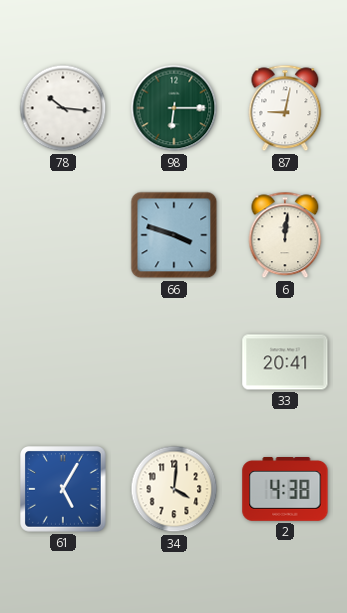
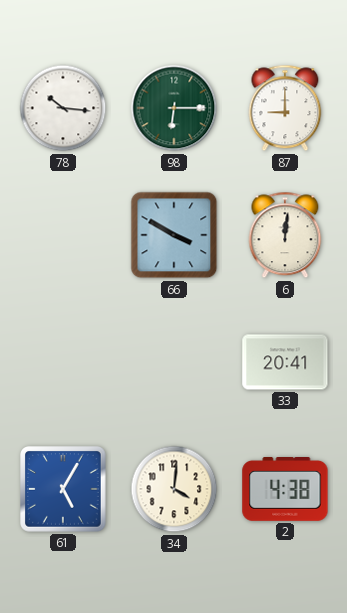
87: 9:02 -> 9:00 (285, 108)
66: 3:48 -> 3:50 (174, 235)
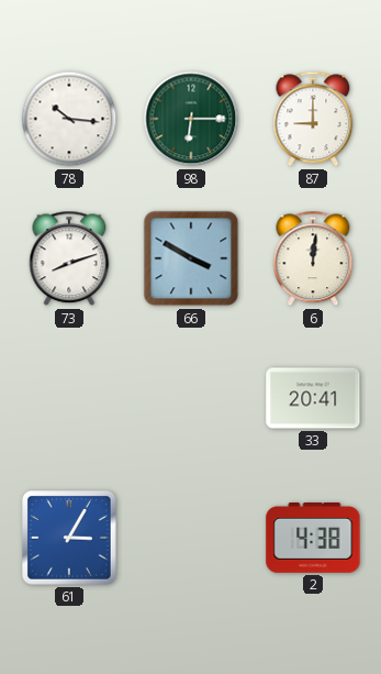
73: none -> 8:12 (69, 258)
61: 5:05 -> 3:05 (69, 538)
34: 4:01 -> none (174, 489)
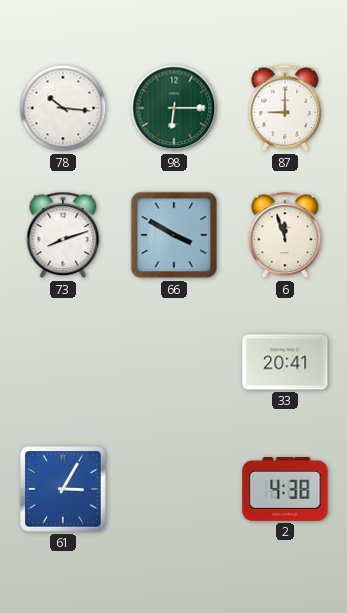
6: 12:01 -> 11:57 (285, 235)
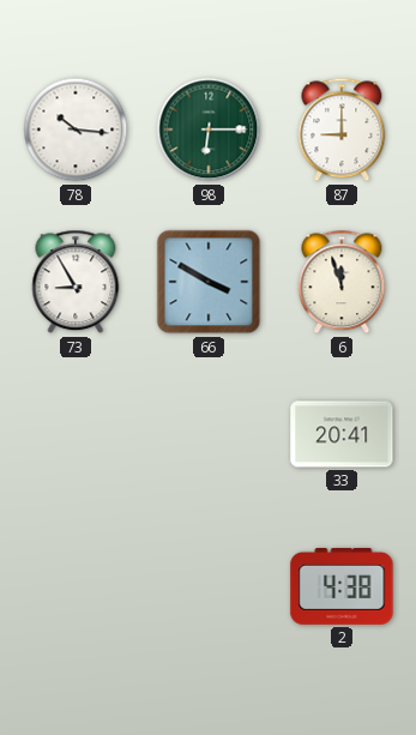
73: 8:12 -> 8:55 (76, 282)
61: 3:05 -> none (63, 489)
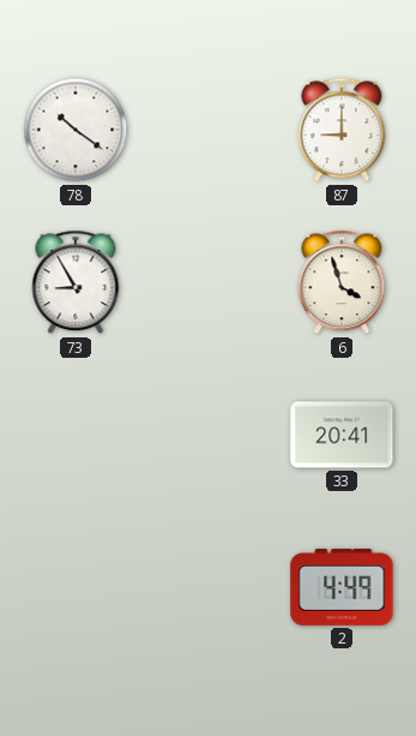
78: 10:16 -> 10:21 (76, 130)
98: 6:15 -> none (209, 129)
66: 3:50 -> none (209, 282)
6: 11:57 -> 3:57 (342, 282)
2: 4:38 -> 4:49 (342, 588)
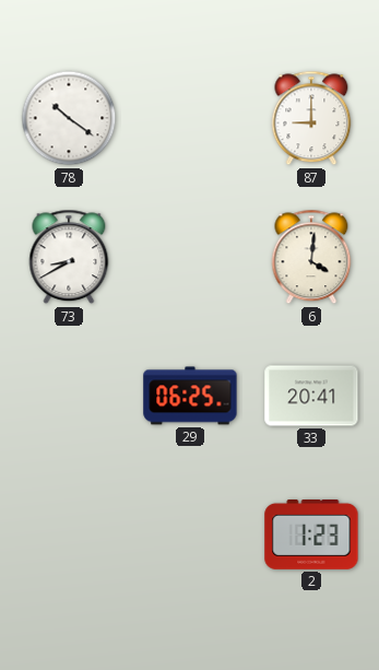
73: 8:55 -> 8:40 (69, 257)
6: 3:57 -> 4:01 (311, 257)
29: none -> 06:25 (190, 396)
2: 4:49 -> 1:23 (311, 536)
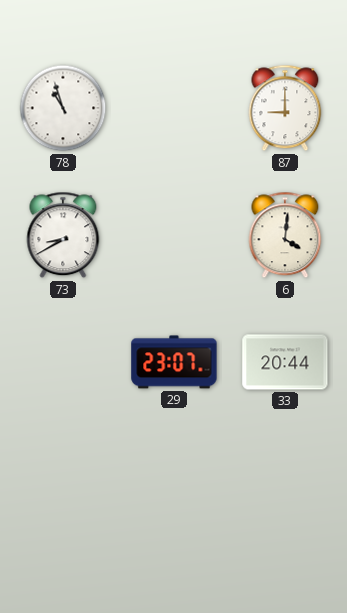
78: 10:21 -> 10:57 (63, 108)
29: 06:25 -> 23:07 (174, 362)
33: 20:41 -> 20:44 (285, 362)
2: 1:23 -> none (311, 536)
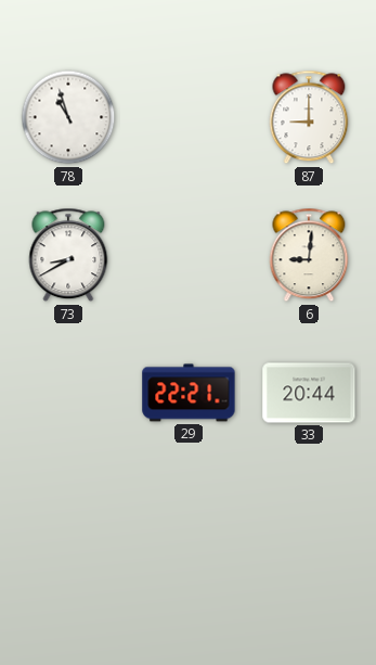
6: 4:01 -> 9:01 (309, 255)
29: 23:07 -> 22:21 (189, 393)
